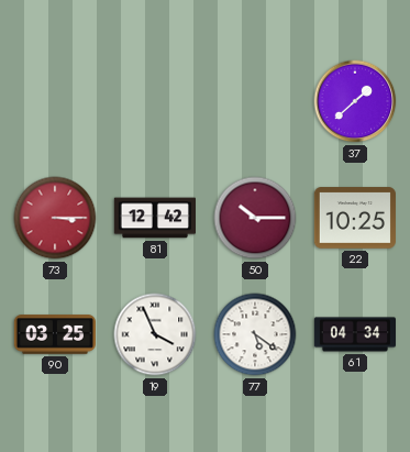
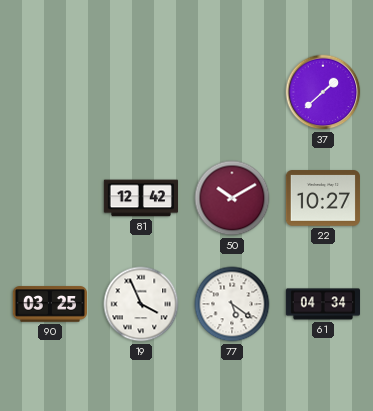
73: 3:15 -> none (55, 218)
50: 10:15 -> 10:10 (232, 198)
22: 10:25 -> 10:27 (322, 198)
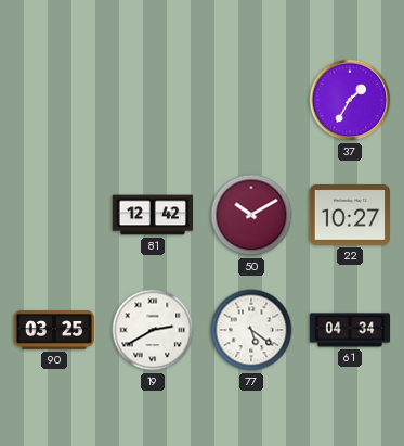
37: 1:38 -> 1:35 (350, 100)
19: 3:56 -> 2:40 (153, 330)
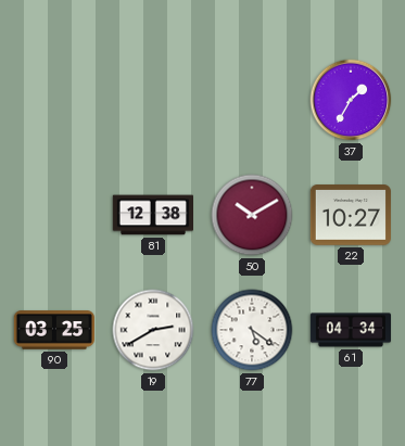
81: 12:42 -> 12:38 (152, 215)
